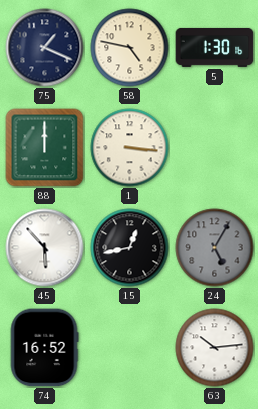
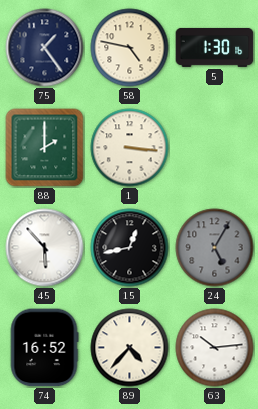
75: 1:19 -> 1:24 (45, 48)
88: 12:00 -> 2:00 (45, 148)
89: none -> 4:37 (130, 348)
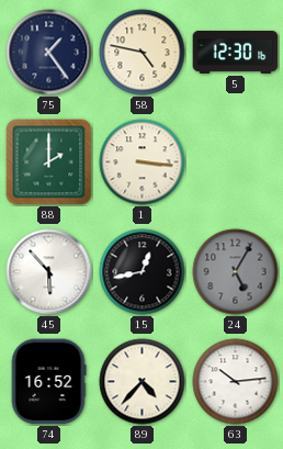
5: 1:30 -> 12:30 (236, 52)
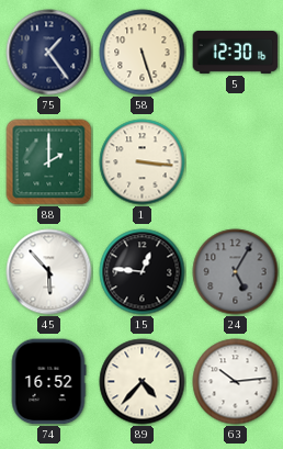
58: 4:47 -> 5:27 (143, 53)
15: 12:43 -> 12:46 (143, 272)
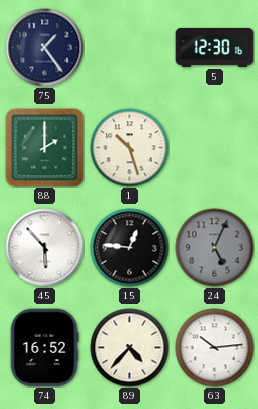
58: 5:27 -> none (143, 53)
1: 3:16 -> 10:27 (130, 148)
24: 5:05 -> 5:04 (215, 248)
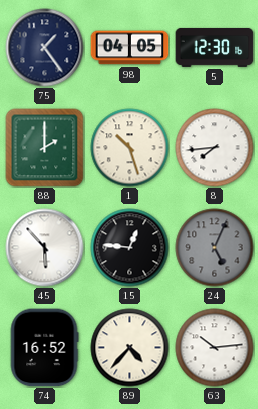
98: none -> 04:05 (130, 48)
8: none -> 7:44 (215, 148)
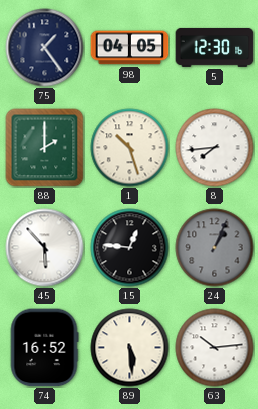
24: 5:04 -> 1:04 (215, 248)
89: 4:37 -> 5:29 (130, 348)
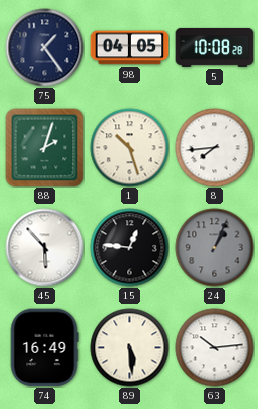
5: 12:30 -> 10:08 (215, 47)
88: 2:00 -> 2:03 (45, 148)
74: 16:52 -> 16:49 (44, 348)
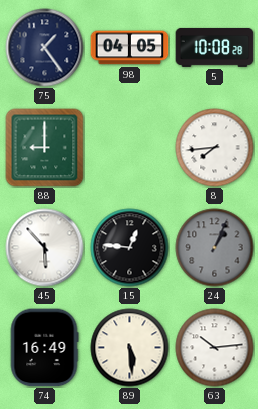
88: 2:03 -> 9:00 (45, 148)
1: 10:27 -> none (130, 148)
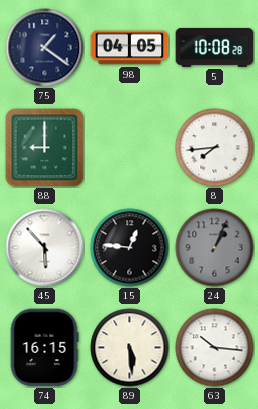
75: 1:24 -> 1:21 (45, 48)
74: 16:49 -> 16:15 (44, 348)
63: 10:14 -> 10:16 (215, 348)
